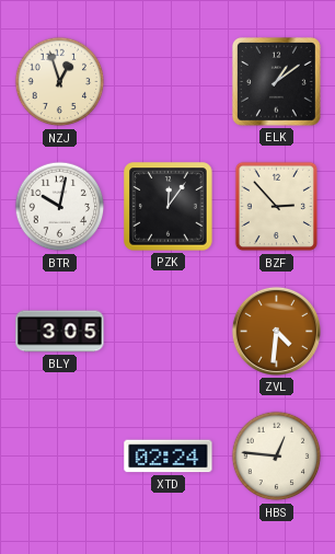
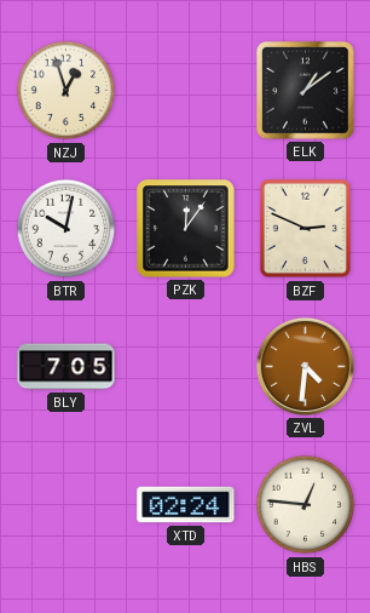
BZF: 2:53 -> 2:49 (306, 229)
BLY: 3:05 -> 7:05 (67, 367)
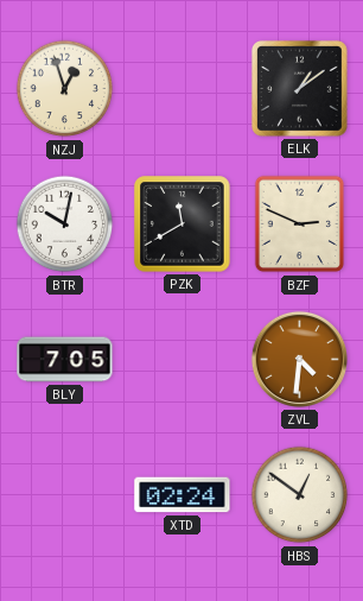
PZK: 12:06 -> 11:40 (183, 224)
HBS: 12:46 -> 12:51 (300, 495)
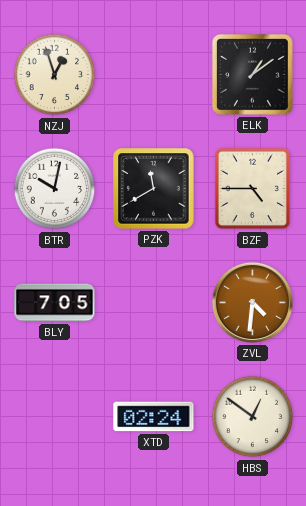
BZF: 2:49 -> 4:45 (253, 189)
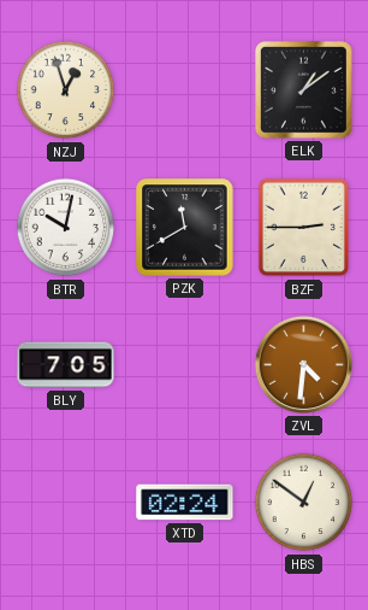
BZF: 4:45 -> 2:45 (304, 228)
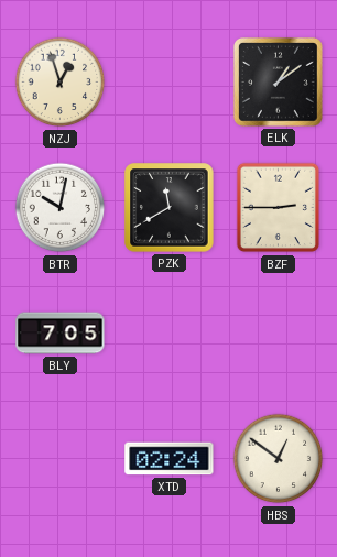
ZVL: 4:31 -> none (303, 364)
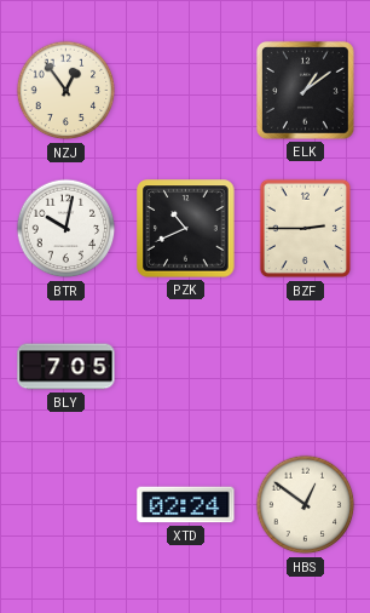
NZJ: 12:57 -> 12:54 (67, 91)
PZK: 11:40 -> 10:41 (186, 229)
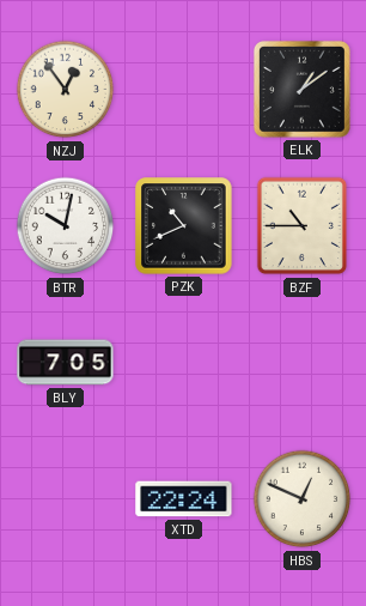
BZF: 2:45 -> 10:45 (303, 226)
XTD: 02:24 -> 22:24 (184, 499)
HBS: 12:51 -> 12:49 (303, 499)
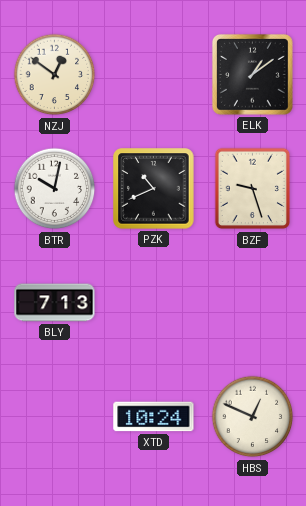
NZJ: 12:54 -> 12:51 (55, 75)
BZF: 10:45 -> 9:27 (253, 189)
BLY: 7:05 -> 7:13 (55, 303)
XTD: 22:24 -> 10:24 (154, 417)
